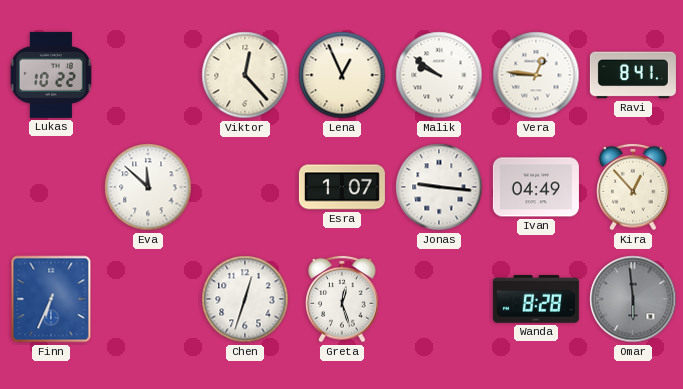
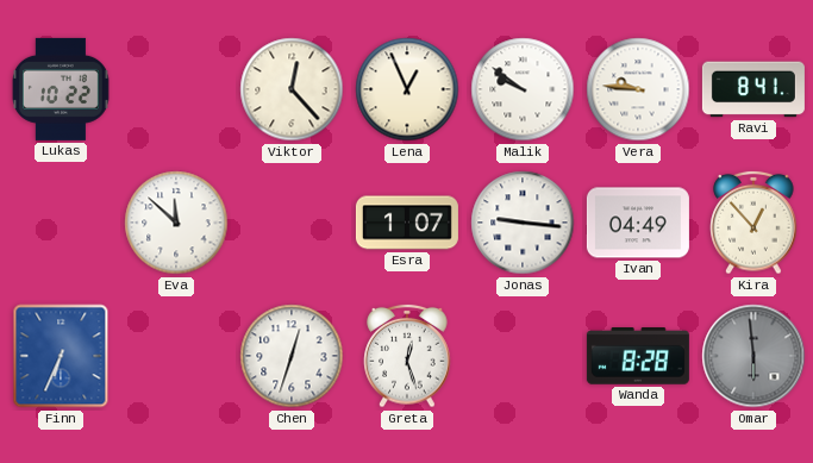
Vera: 12:46 -> 9:46 (638, 89)
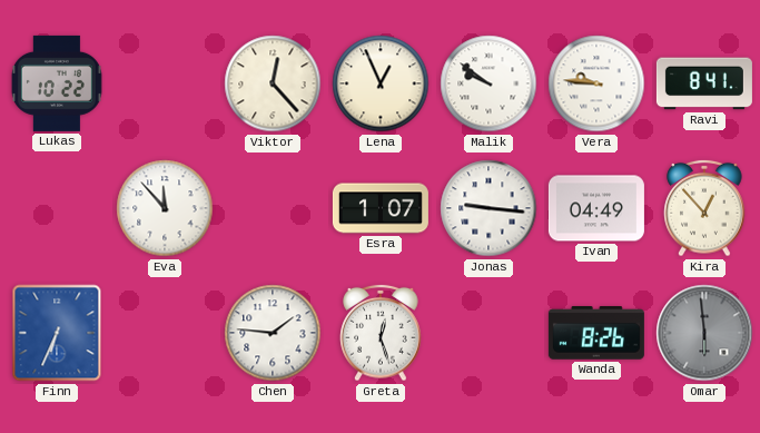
Eva: 11:52 -> 11:53 (165, 208)
Chen: 12:33 -> 1:46 (273, 333)
Wanda: 8:28 -> 8:26 (596, 333)
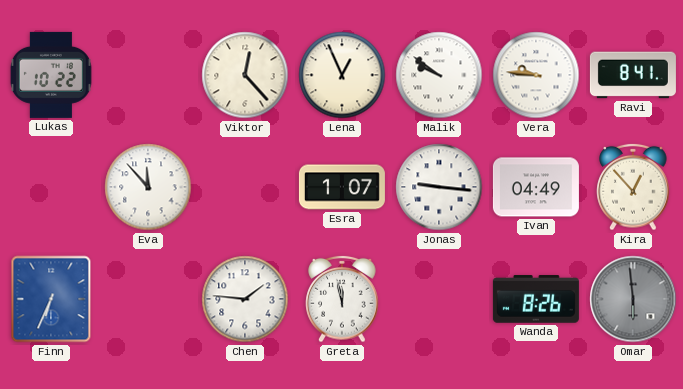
Greta: 12:27 -> 11:58 (342, 299)
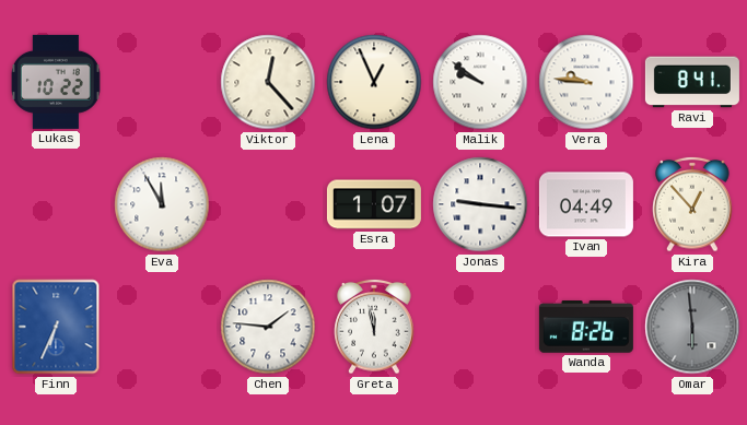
Eva: 11:53 -> 11:55 (162, 204)
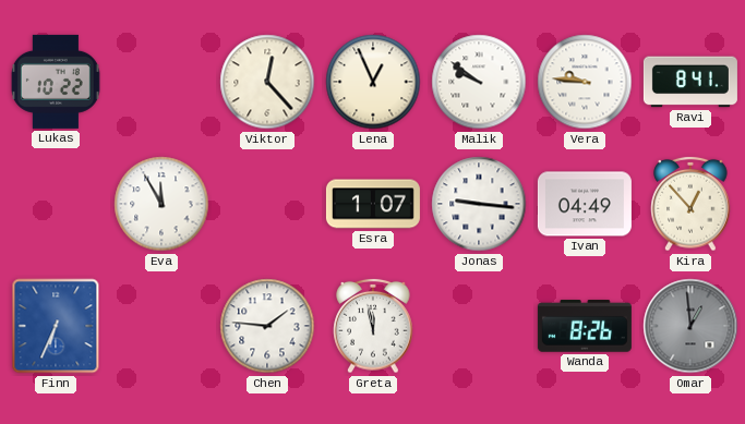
Omar: 5:59 -> 12:59 (690, 326)
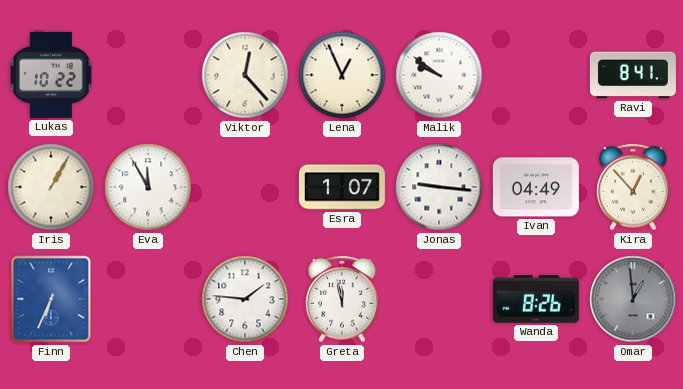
Vera: 9:46 -> none (585, 82)
Iris: none -> 1:05 (51, 187)
